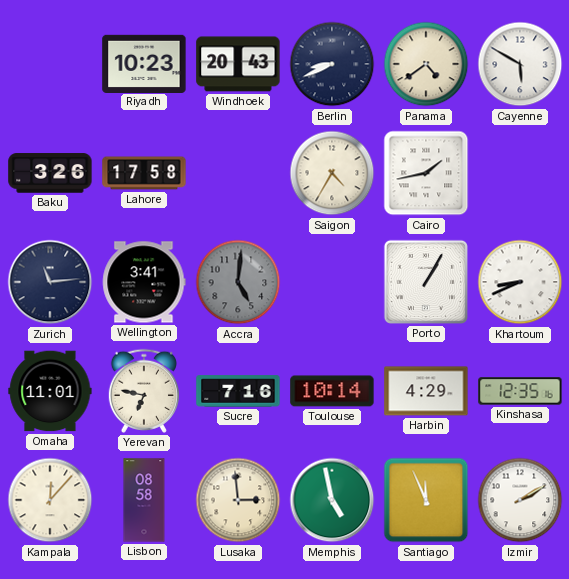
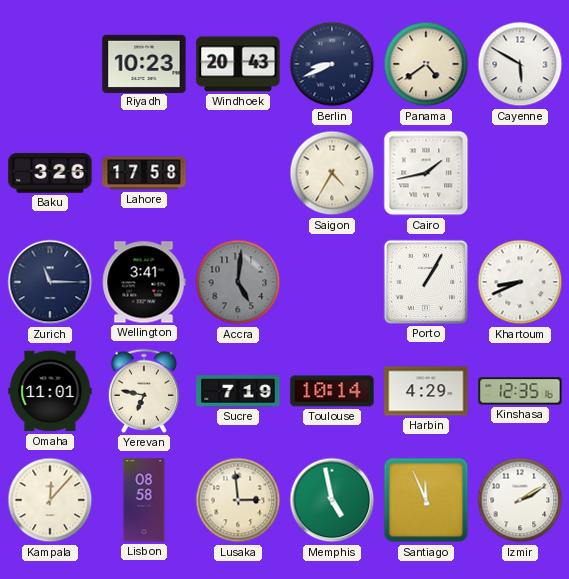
Zurich: 11:14 -> 11:15 (50, 282)
Sucre: 7:16 -> 7:19 (238, 391)
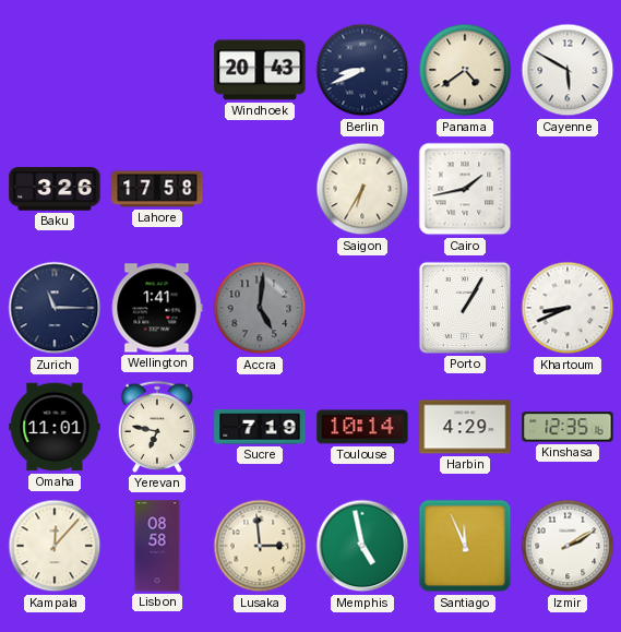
Riyadh: 10:23 -> none (144, 63)
Saigon: 4:35 -> 6:35 (362, 189)
Wellington: 3:41 -> 1:41 (157, 308)
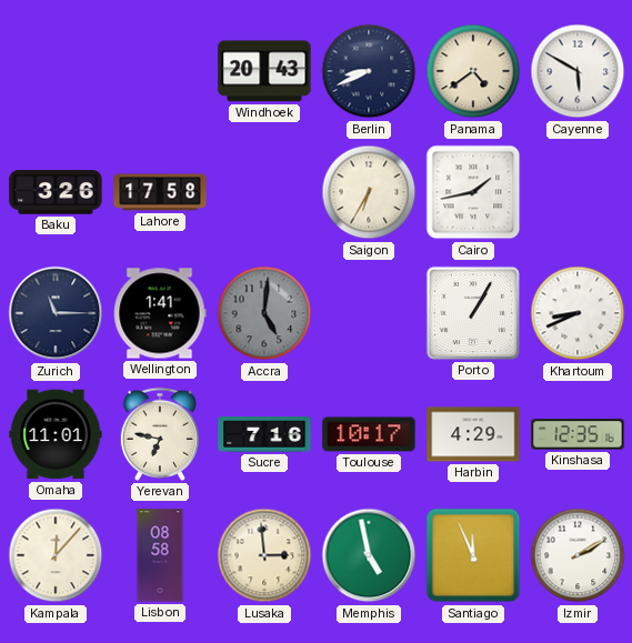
Sucre: 7:19 -> 7:16 (264, 434)
Toulouse: 10:14 -> 10:17 (369, 434)
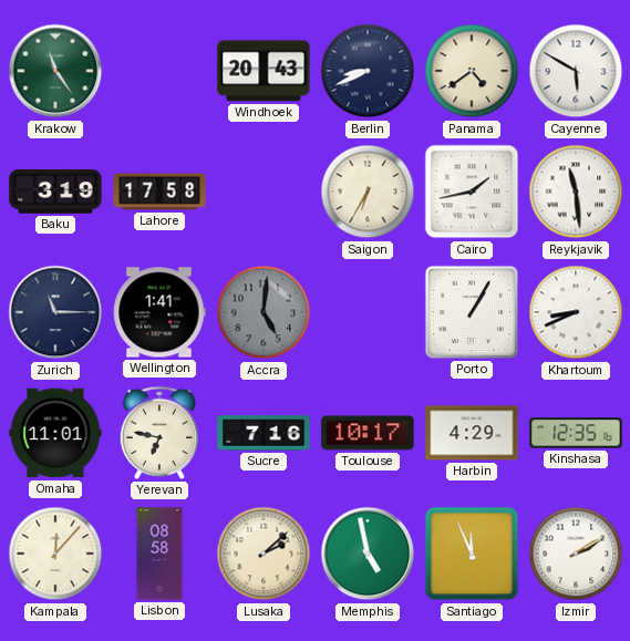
Krakow: none -> 11:24 (55, 71)
Baku: 3:26 -> 3:19 (55, 192)
Reykjavik: none -> 11:29 (576, 192)
Lusaka: 2:59 -> 2:08 (264, 554)
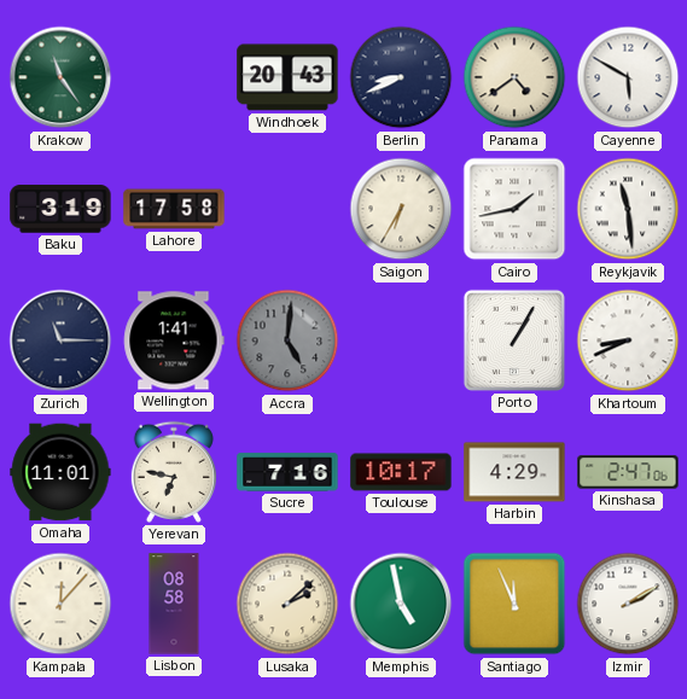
Kinshasa: 12:35 -> 2:47 (628, 472)
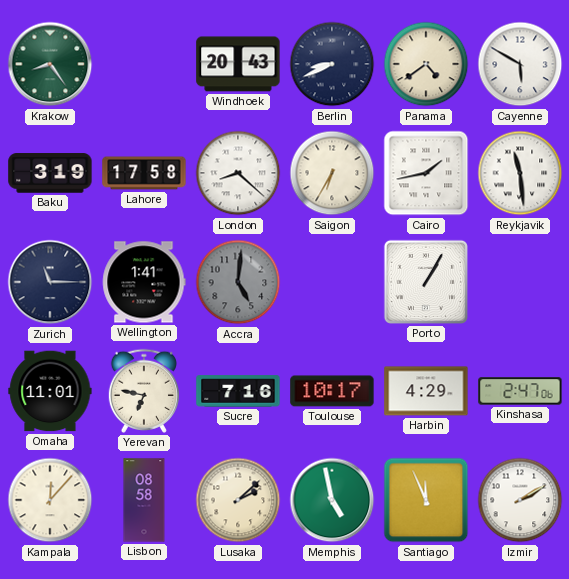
Krakow: 11:24 -> 8:24 (50, 64)
London: none -> 8:22 (238, 173)
Khartoum: 8:41 -> none (628, 340)
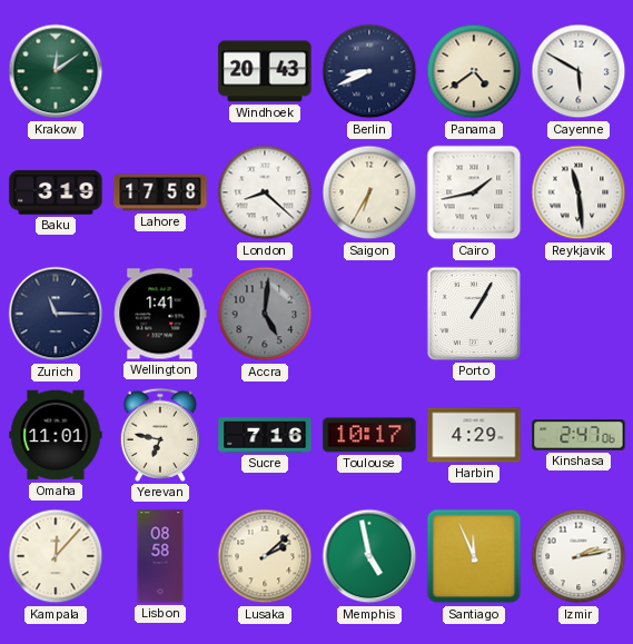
Krakow: 8:24 -> 12:09 (56, 71)
Izmir: 2:10 -> 2:13 (578, 556)
